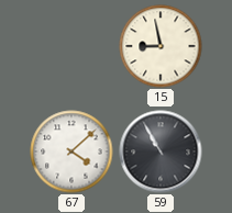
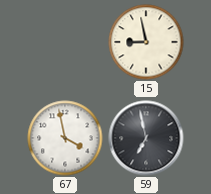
67: 4:08 -> 3:58 (65, 138)
59: 10:55 -> 6:58 (146, 138)
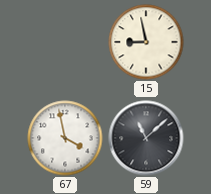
59: 6:58 -> 11:08 (146, 138)
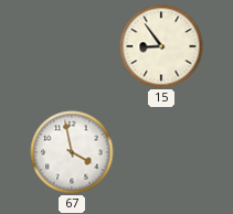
15: 8:58 -> 8:54 (161, 46)
59: 11:08 -> none (146, 138)
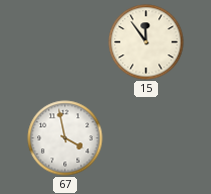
15: 8:54 -> 11:54 (146, 42)
